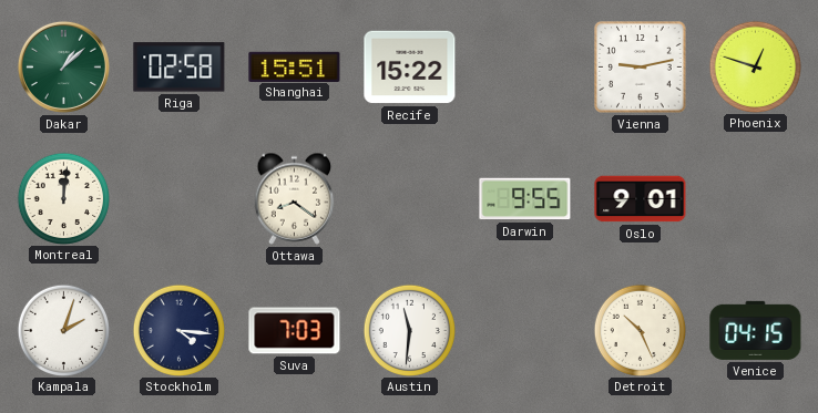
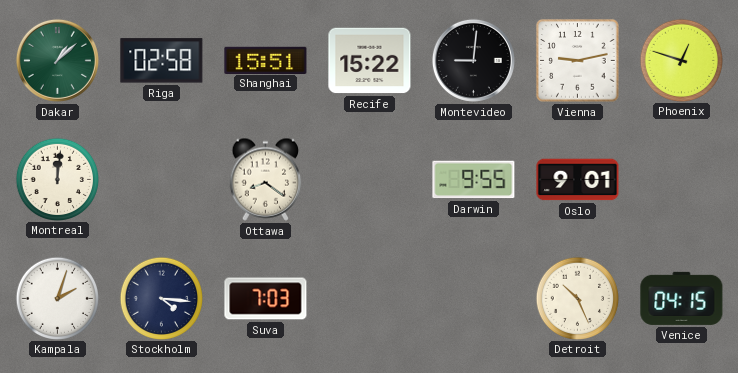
Montevideo: none -> 9:01 (473, 60)
Austin: 11:31 -> none (409, 330)
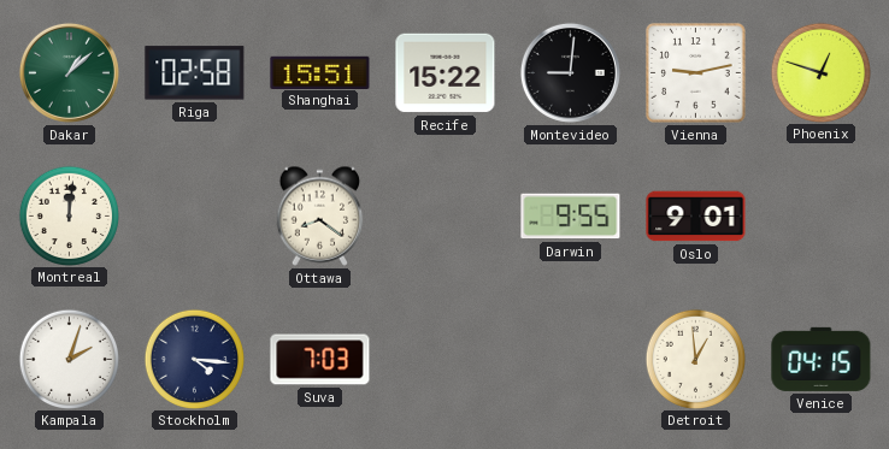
Detroit: 10:26 -> 12:59 (695, 359)
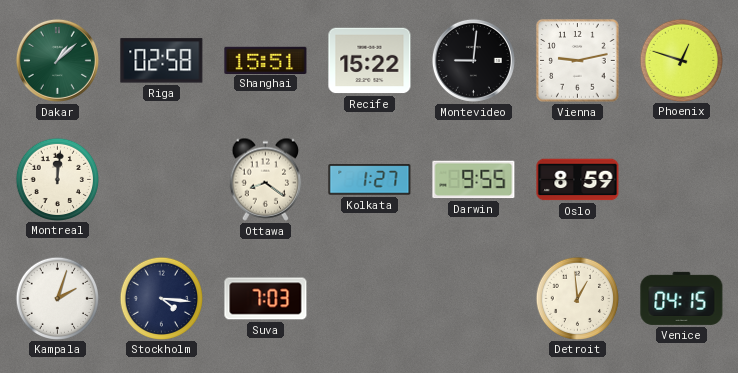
Kolkata: none -> 1:27 (370, 180)
Oslo: 9:01 -> 8:59 (578, 180)
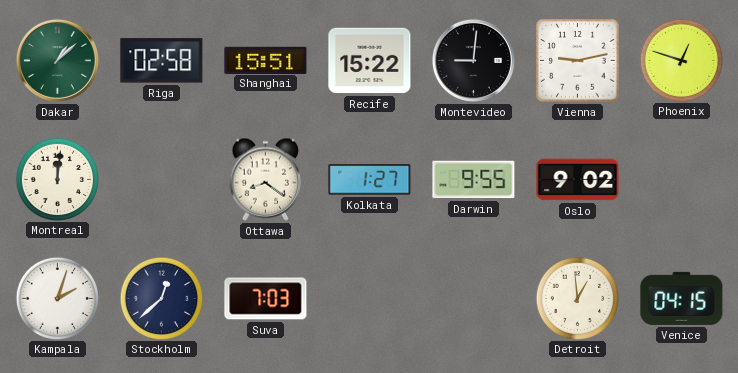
Oslo: 8:59 -> 9:02 (578, 180)
Stockholm: 4:16 -> 12:38 (161, 298)
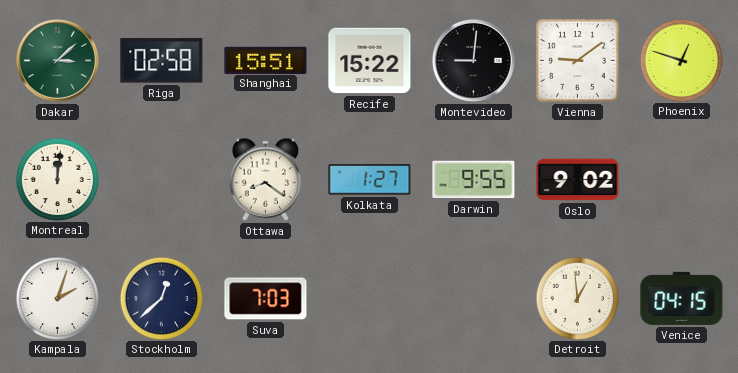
Dakar: 1:08 -> 3:08 (57, 60)
Vienna: 9:13 -> 9:09 (578, 61)
